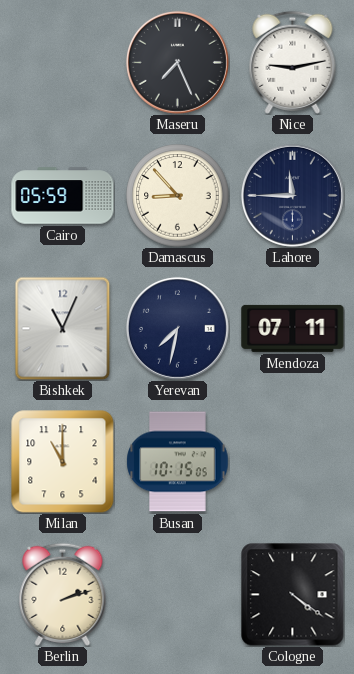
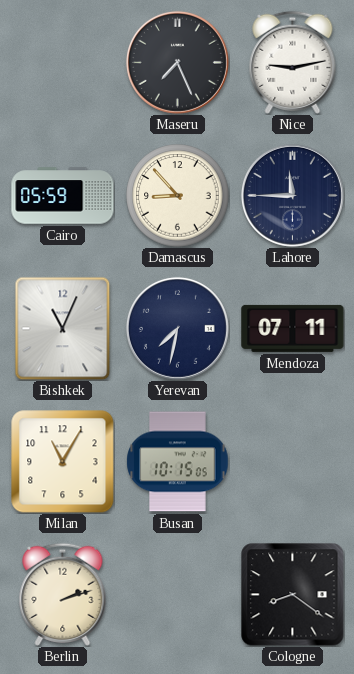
Milan: 11:00 -> 11:05 (62, 461)
Cologne: 4:21 -> 8:21 (293, 595)
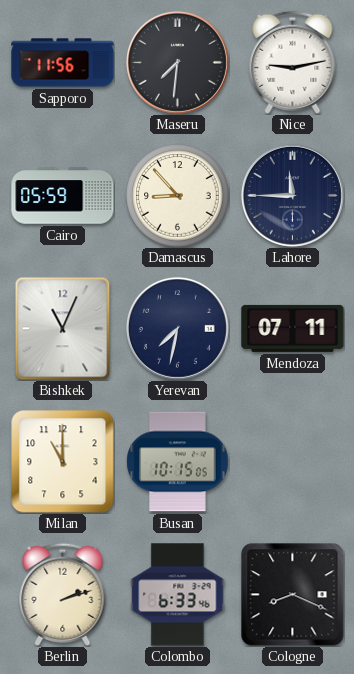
Sapporo: none -> 11:56 (63, 63)
Maseru: 7:26 -> 7:31 (177, 62)
Milan: 11:05 -> 11:00 (62, 461)
Colombo: none -> 6:33 (178, 595)
Cologne: 8:21 -> 8:19 (293, 595)
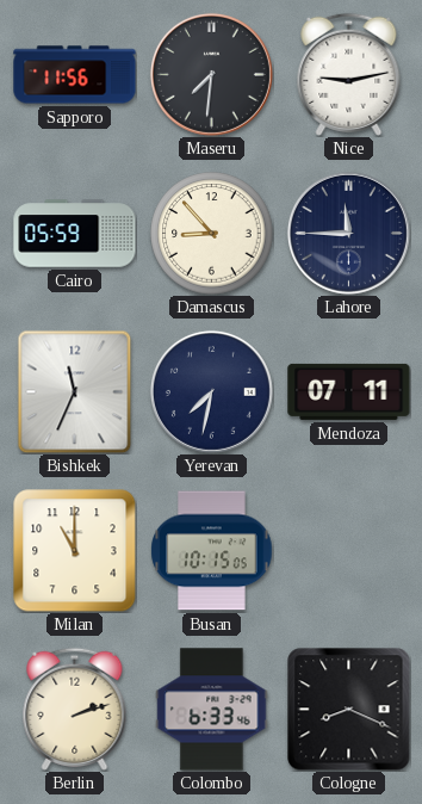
Bishkek: 11:04 -> 11:34 (75, 391)
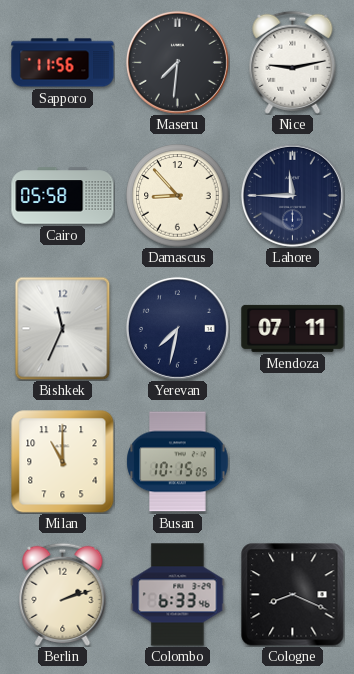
Cairo: 05:59 -> 05:58 (63, 196)
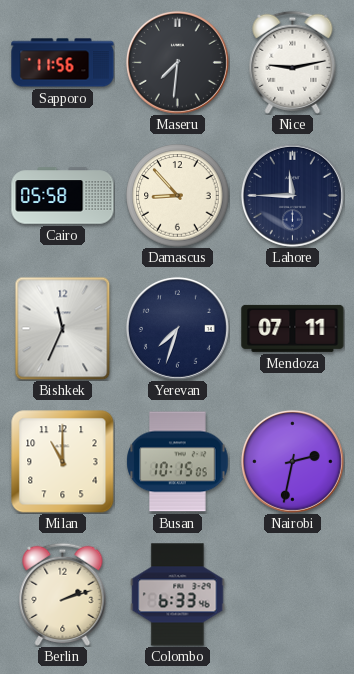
Yerevan: 7:32 -> 7:33 (177, 328)
Nairobi: none -> 2:32 (292, 461)
Cologne: 8:19 -> none (293, 595)
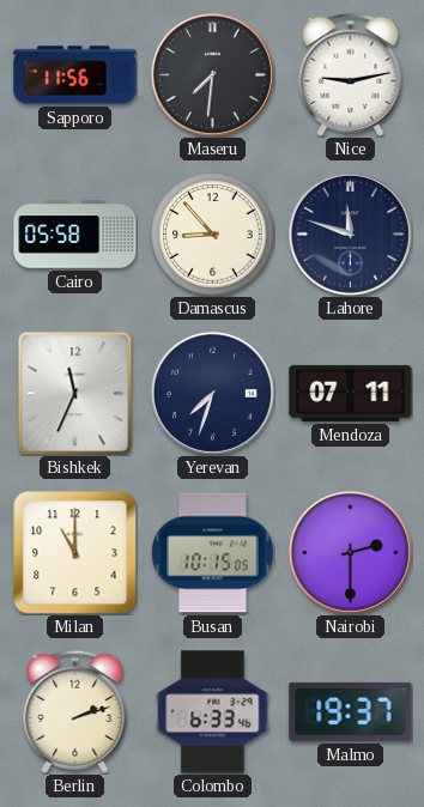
Lahore: 11:45 -> 11:48 (350, 233)
Nairobi: 2:32 -> 2:30 (350, 552)
Malmo: none -> 19:37 (351, 711)
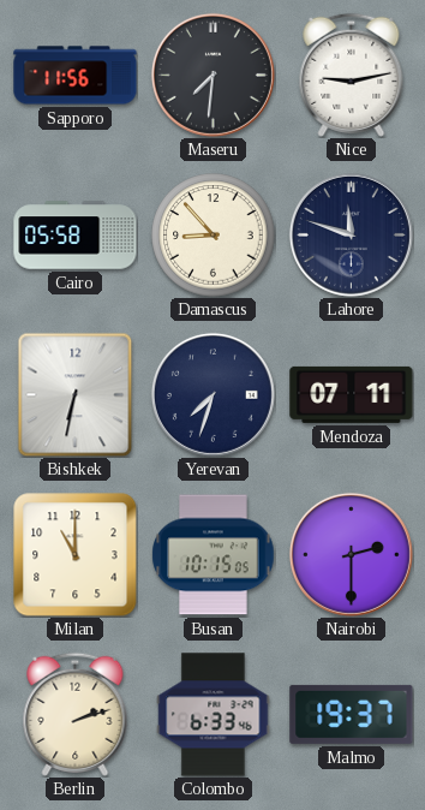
Bishkek: 11:34 -> 6:32 (76, 394)
